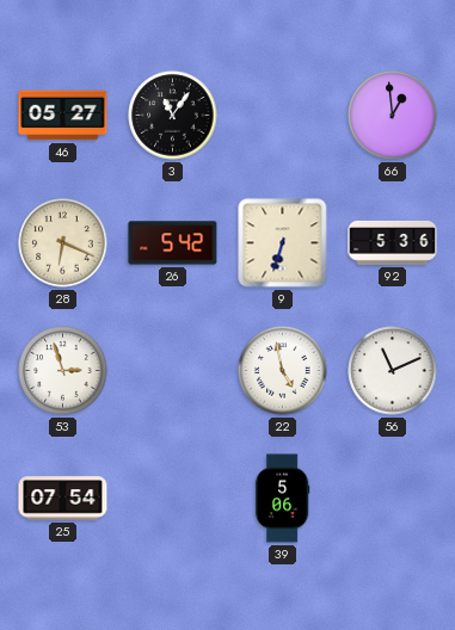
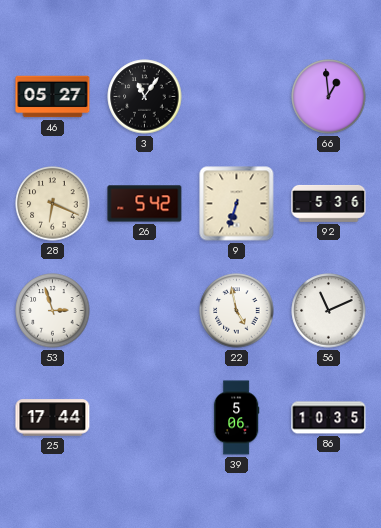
25: 07:54 -> 17:44 (53, 418)
86: none -> 10:35 (329, 418)
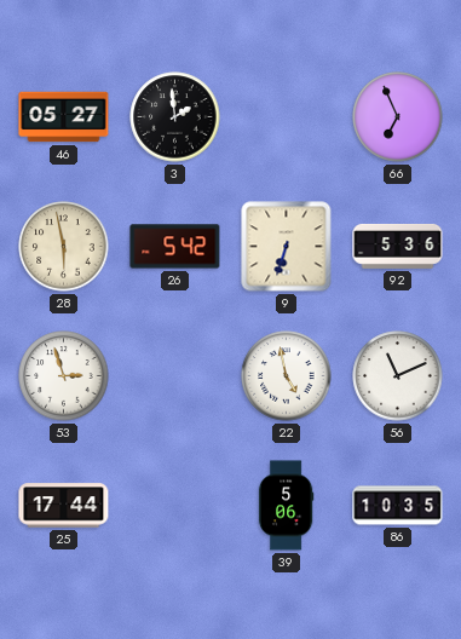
3: 11:06 -> 1:59 (175, 117)
66: 12:59 -> 6:56 (398, 117)
28: 6:19 -> 5:58 (64, 247)
